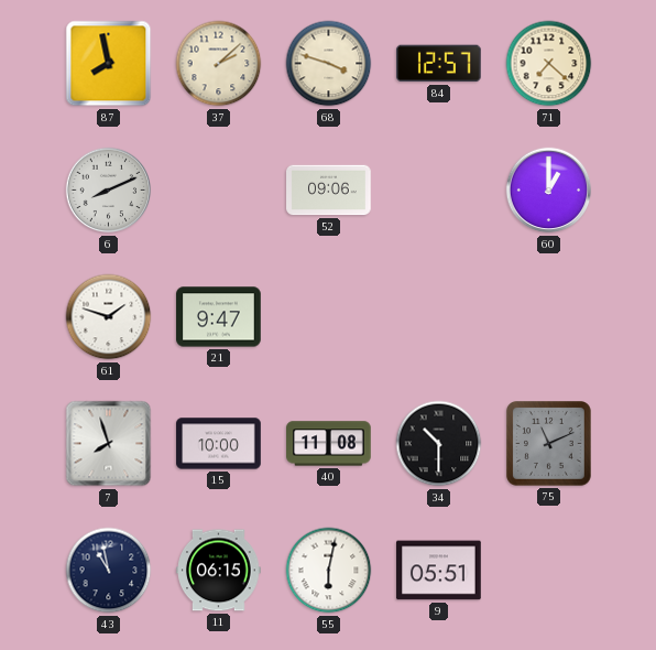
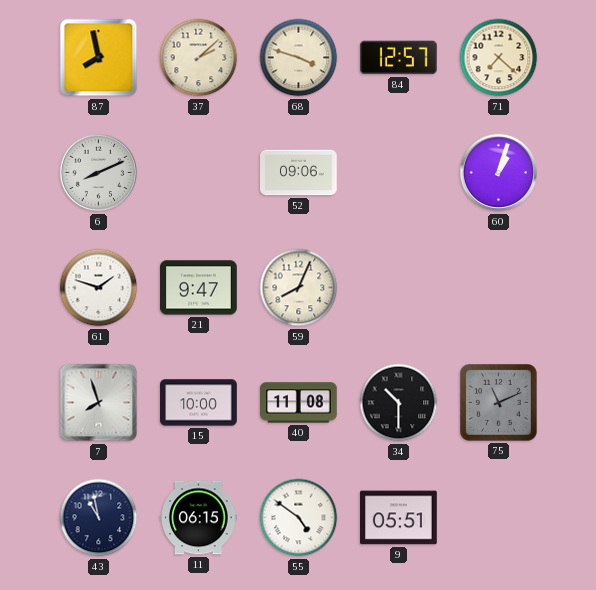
60: 1:00 -> 1:03 (499, 173)
59: none -> 8:04 (299, 288)
55: 6:02 -> 4:51 (299, 518)
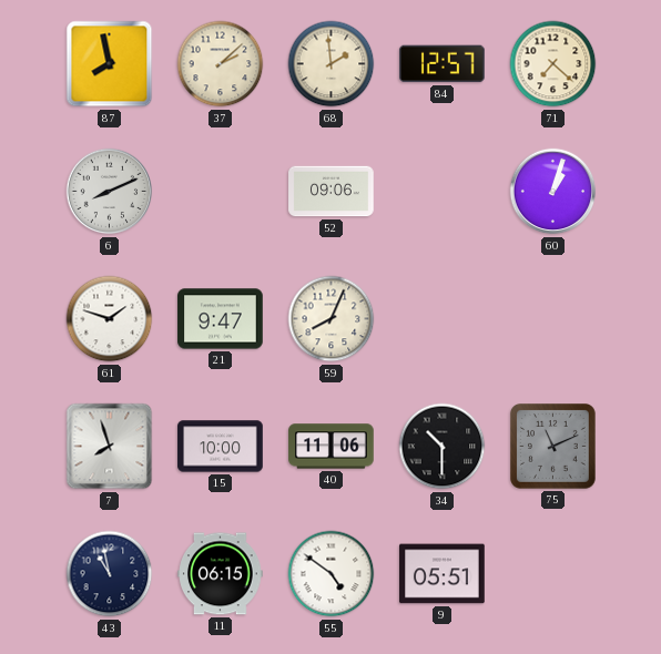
68: 3:48 -> 1:59 (332, 64)
40: 11:08 -> 11:06 (332, 447)
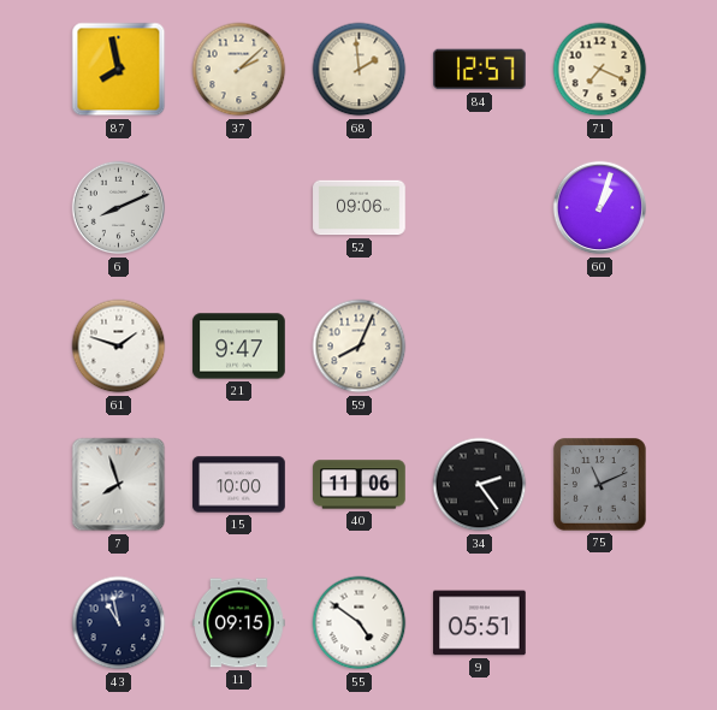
71: 7:22 -> 7:19 (600, 70)
34: 10:30 -> 2:24 (480, 485)
11: 06:15 -> 09:15 (239, 623)
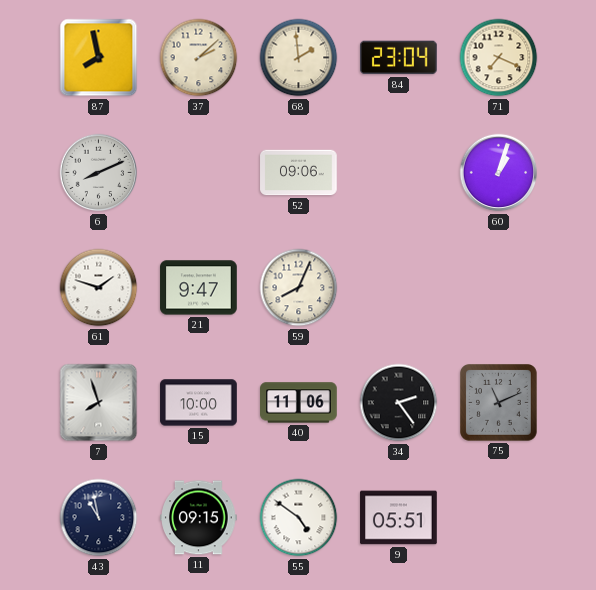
84: 12:57 -> 23:04 (399, 58)
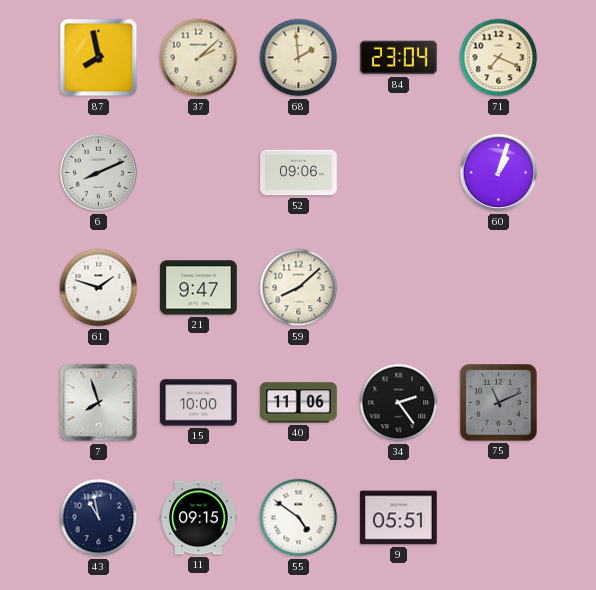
59: 8:04 -> 8:08 (299, 288)
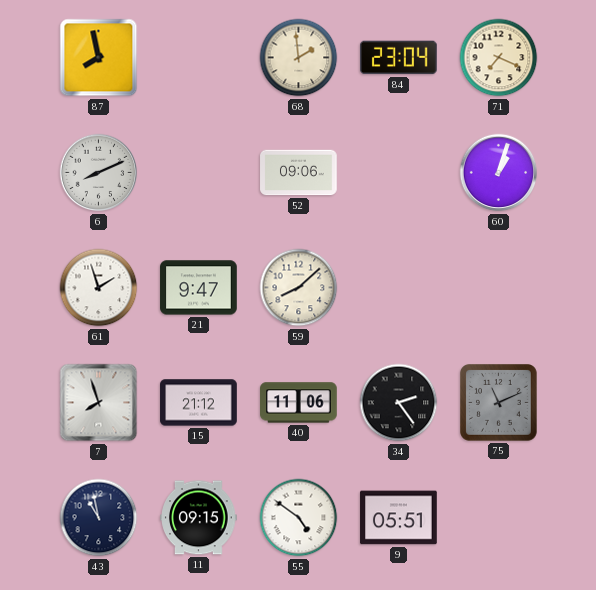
37: 2:08 -> none (199, 58)
61: 1:48 -> 1:57 (99, 288)
15: 10:00 -> 21:12 (199, 403)
